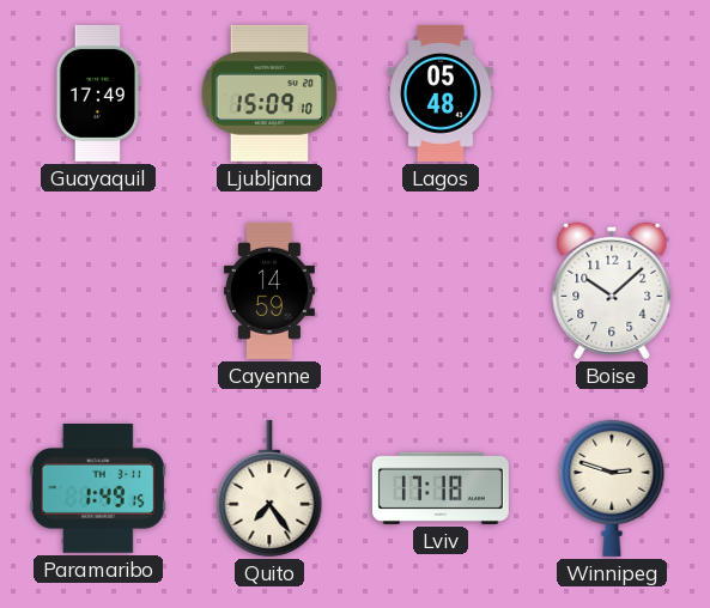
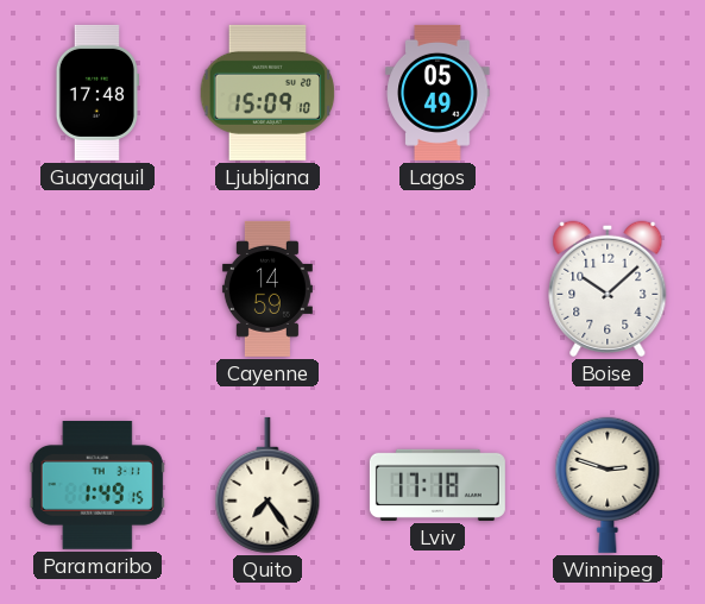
Guayaquil: 17:49 -> 17:48 (97, 93)
Lagos: 05:48 -> 05:49 (438, 93)
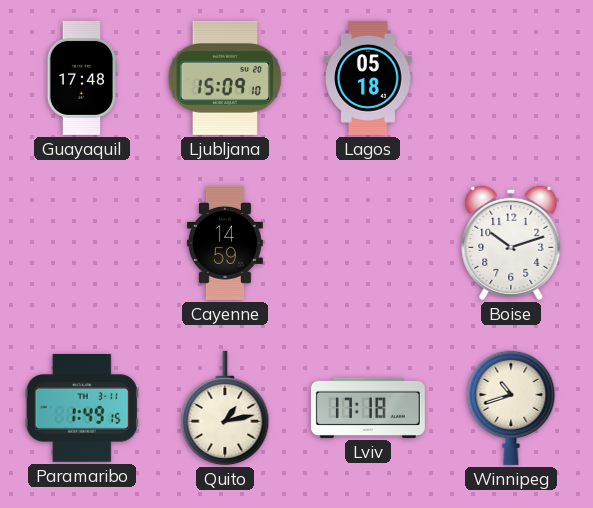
Lagos: 05:49 -> 05:18 (368, 78)
Boise: 10:08 -> 10:12 (511, 243)
Quito: 7:24 -> 1:13 (225, 408)
Winnipeg: 2:48 -> 10:42 (511, 408)
